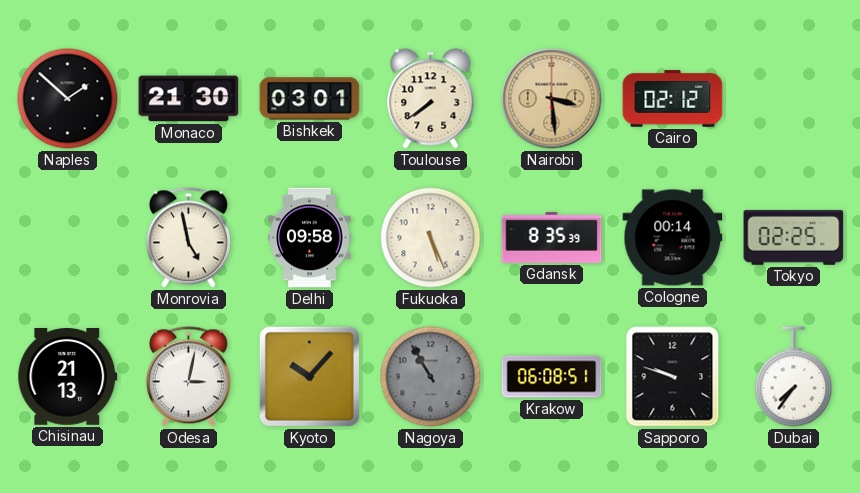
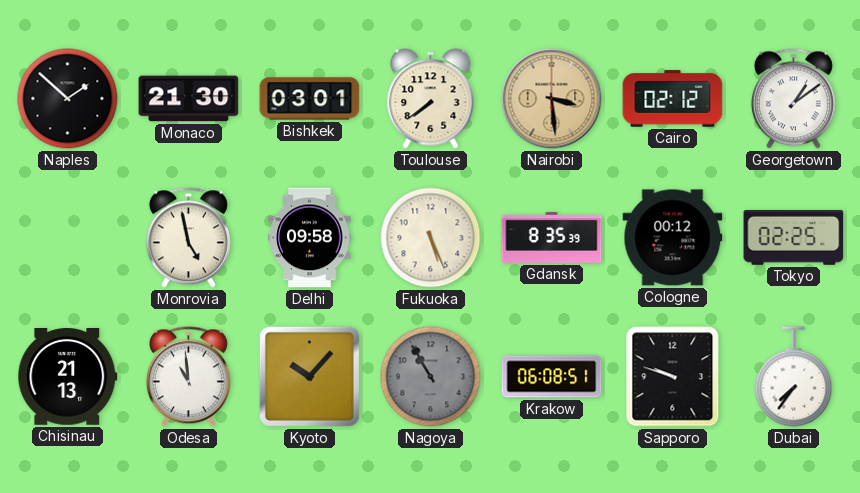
Georgetown: none -> 1:09 (793, 99)
Cologne: 00:14 -> 00:12 (673, 238)
Odesa: 3:02 -> 10:59 (188, 377)
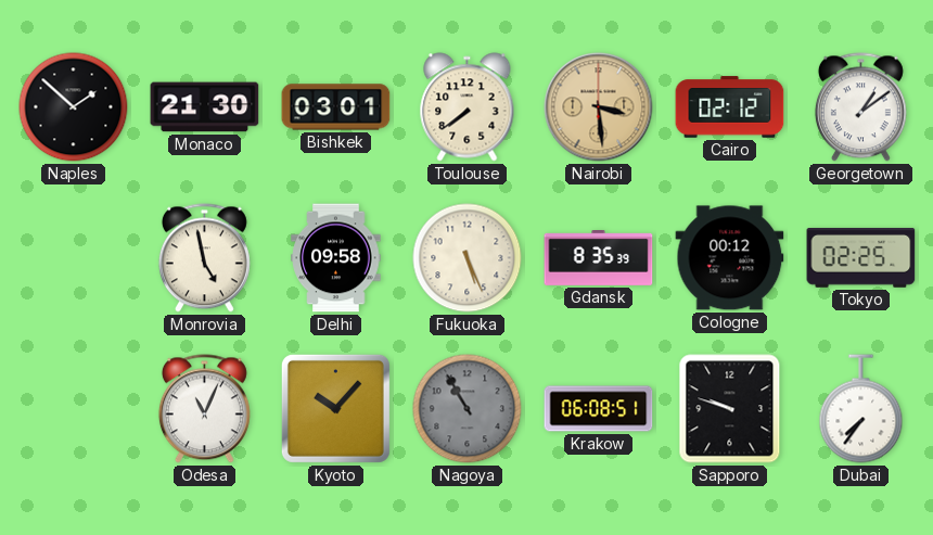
Chisinau: 21:13 -> none (68, 377)
Odesa: 10:59 -> 11:04 (204, 409)
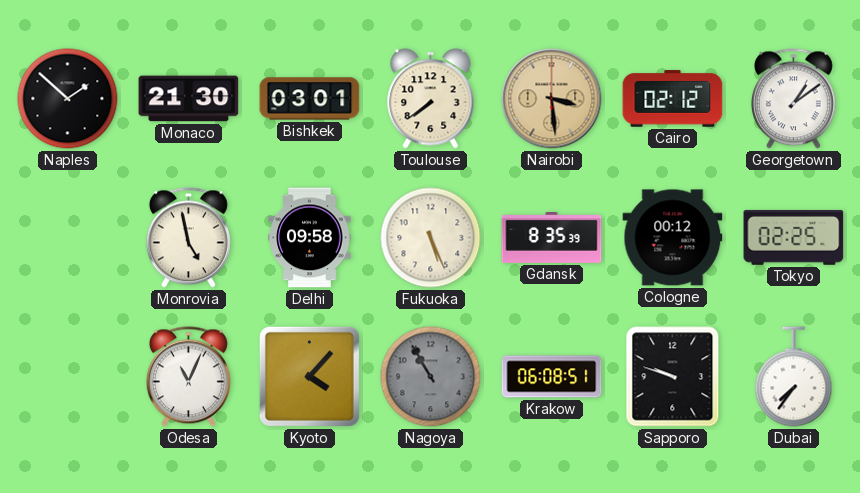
Kyoto: 10:07 -> 4:07 (309, 376)
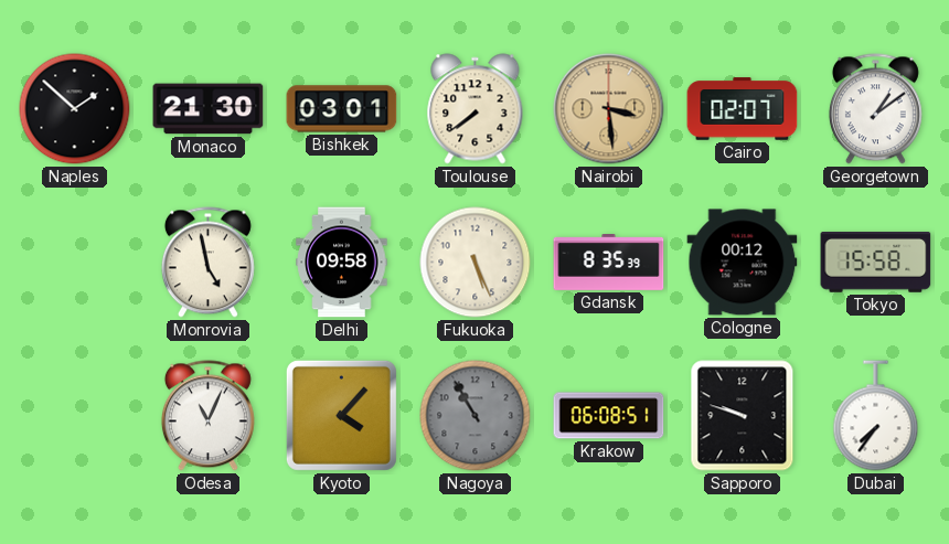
Cairo: 02:12 -> 02:07 (743, 109)
Tokyo: 02:25 -> 15:58 (876, 262)
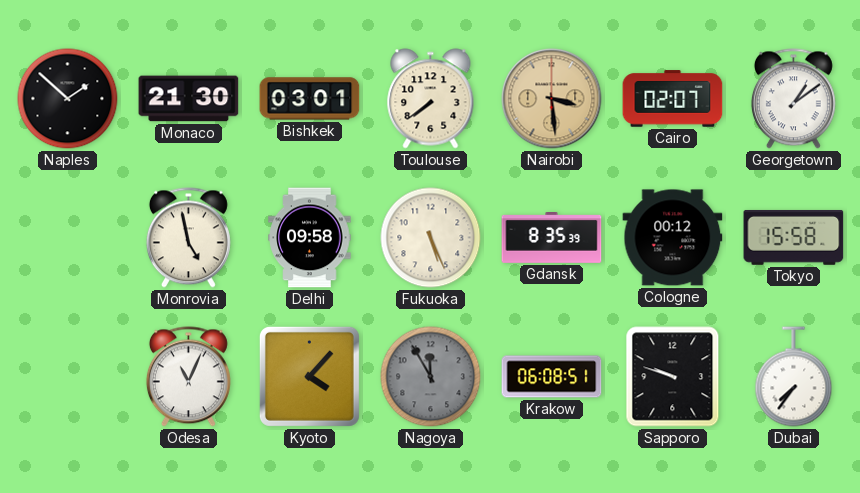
Nagoya: 10:55 -> 11:55 (431, 377)
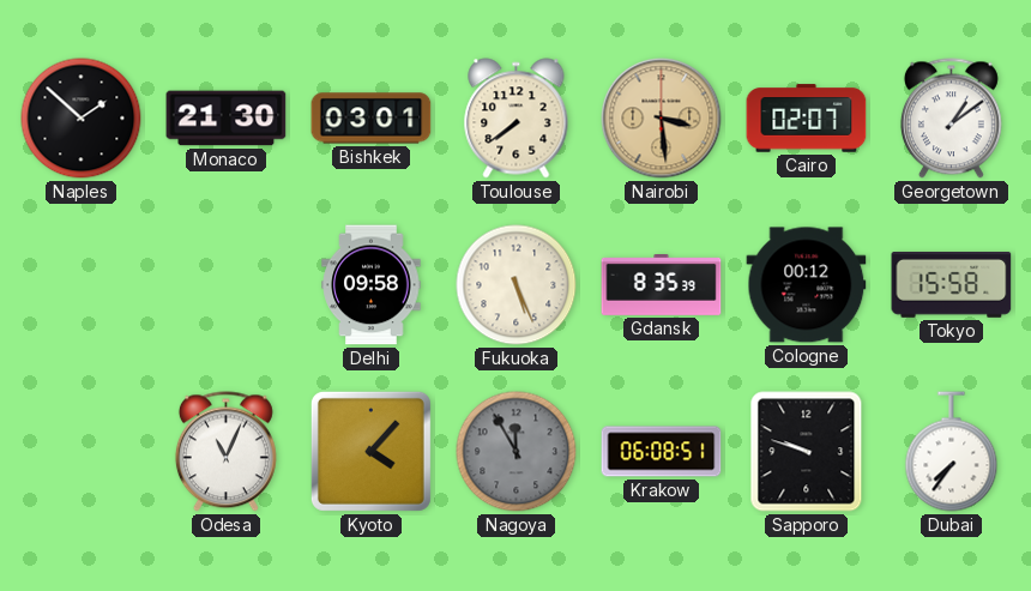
Monrovia: 4:58 -> none (188, 238)
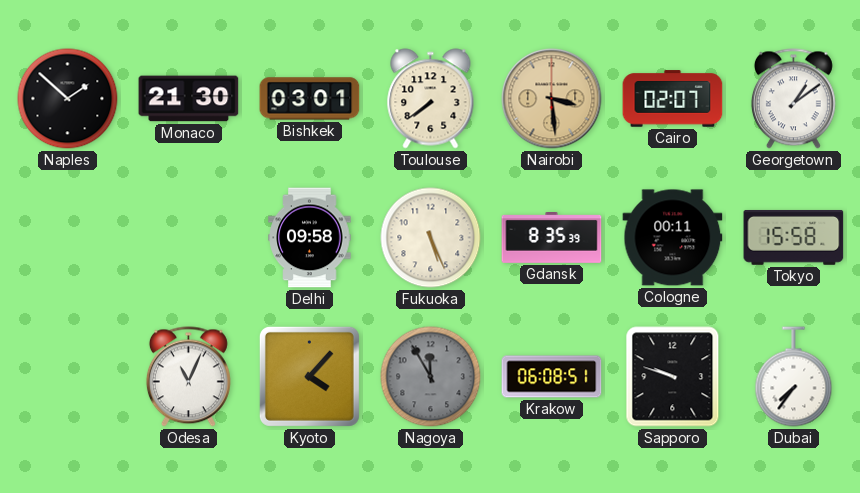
Cologne: 00:12 -> 00:11 (673, 238)
